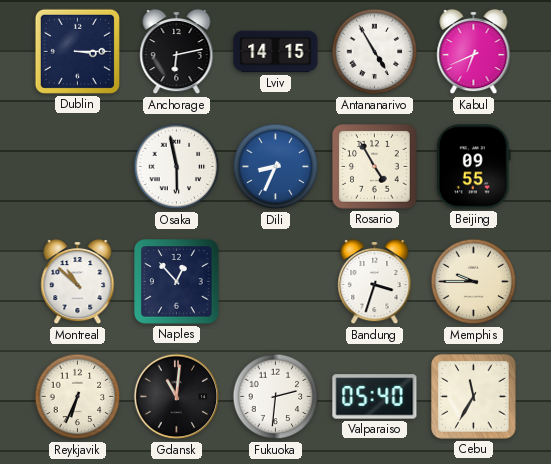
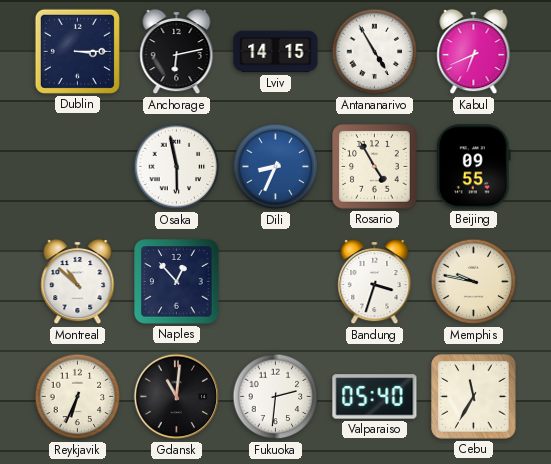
Memphis: 9:45 -> 9:47 (474, 282)
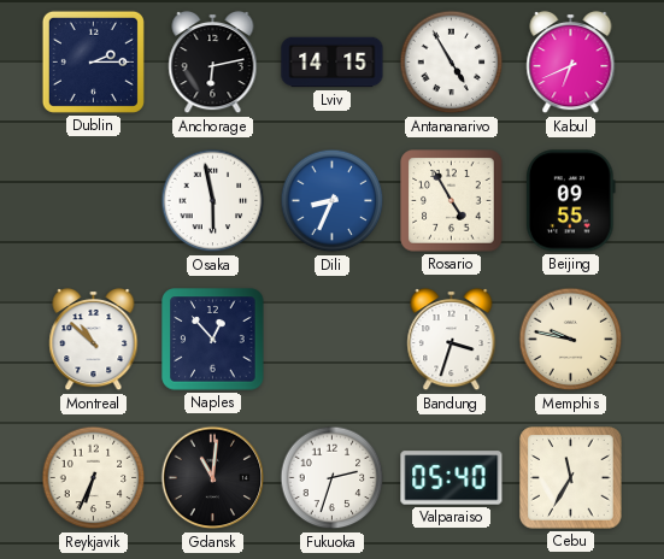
Dublin: 3:15 -> 2:15 (93, 61)
Fukuoka: 2:31 -> 2:33 (333, 478)
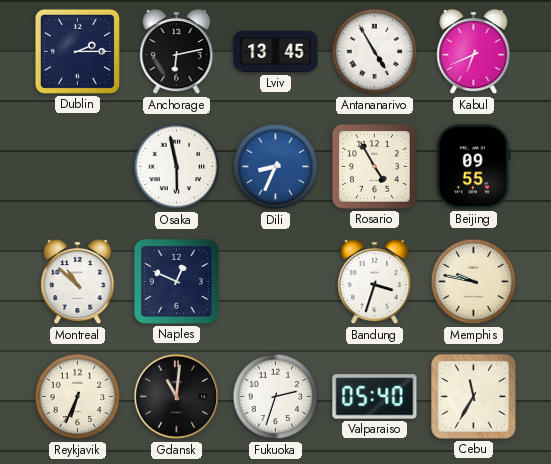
Lviv: 14:15 -> 13:45 (276, 52)
Naples: 12:53 -> 12:49 (177, 282)
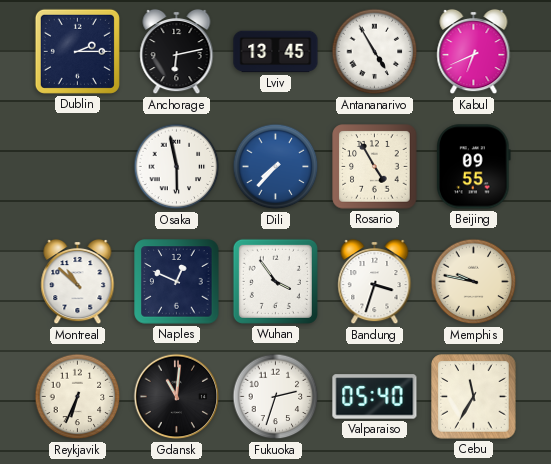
Dili: 8:34 -> 7:37 (276, 167)
Wuhan: none -> 3:54 (275, 281)
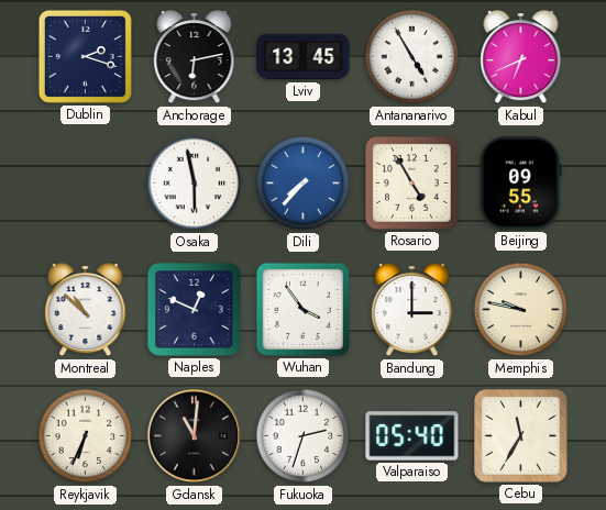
Dublin: 2:15 -> 2:18 (85, 56)
Bandung: 3:33 -> 3:00 (412, 310)
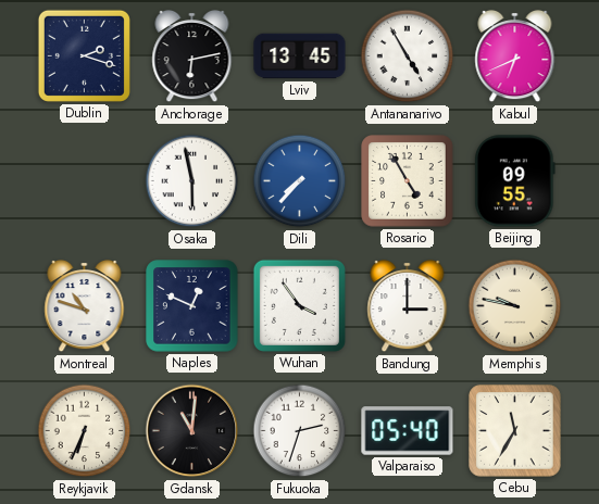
Montreal: 10:52 -> 10:48 (85, 306)
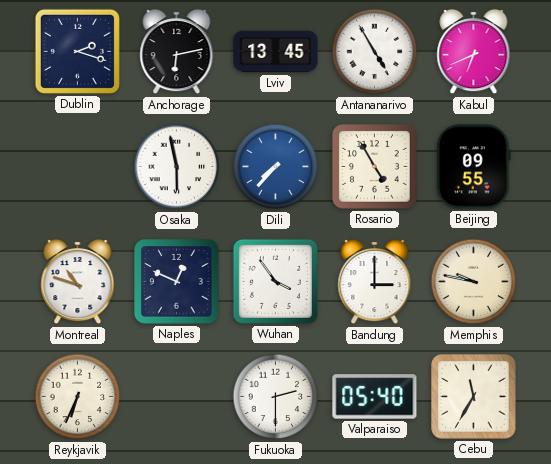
Gdansk: 11:01 -> none (192, 431)
Fukuoka: 2:33 -> 2:30 (276, 397)
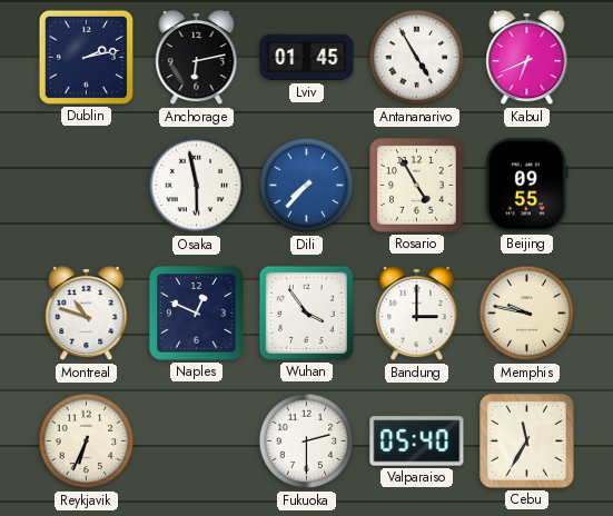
Dublin: 2:18 -> 2:13 (86, 57)
Lviv: 13:45 -> 01:45 (307, 58)
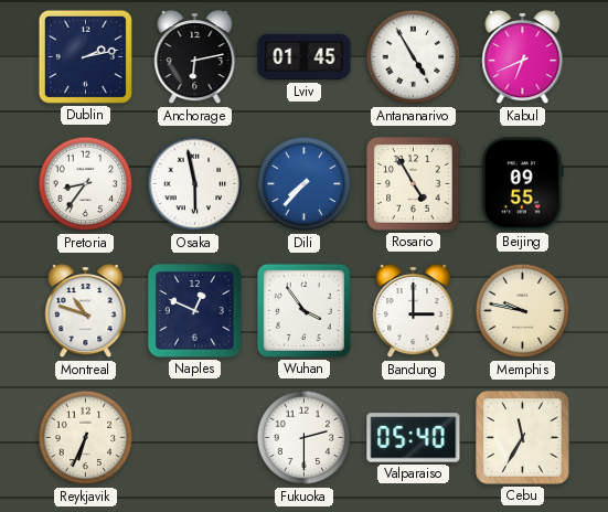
Pretoria: none -> 8:36 (86, 184)
